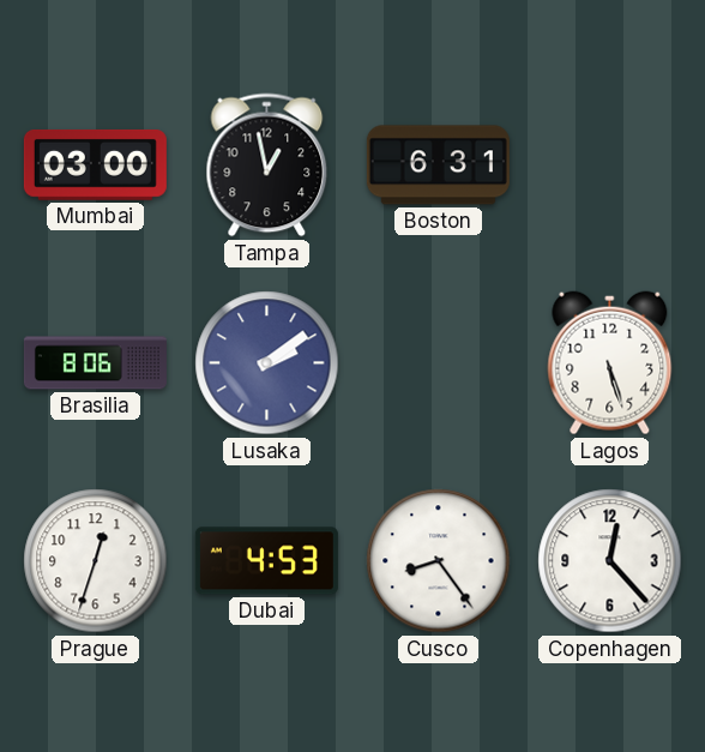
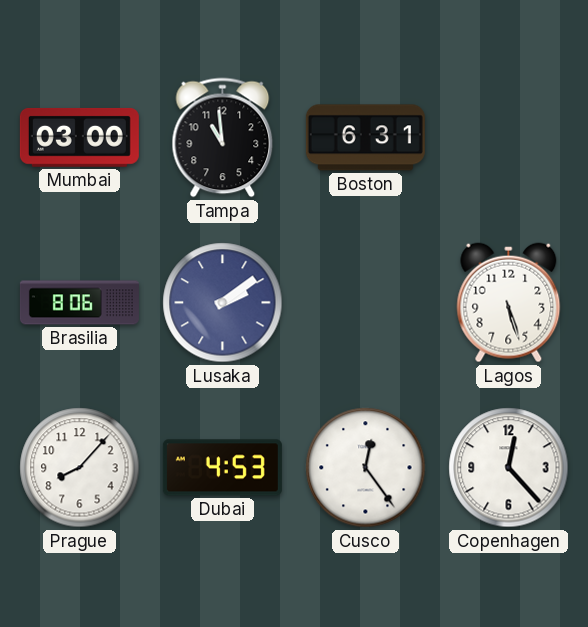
Tampa: 12:58 -> 10:59 (223, 138)
Prague: 12:33 -> 8:07 (80, 468)
Cusco: 8:24 -> 12:24 (366, 468)
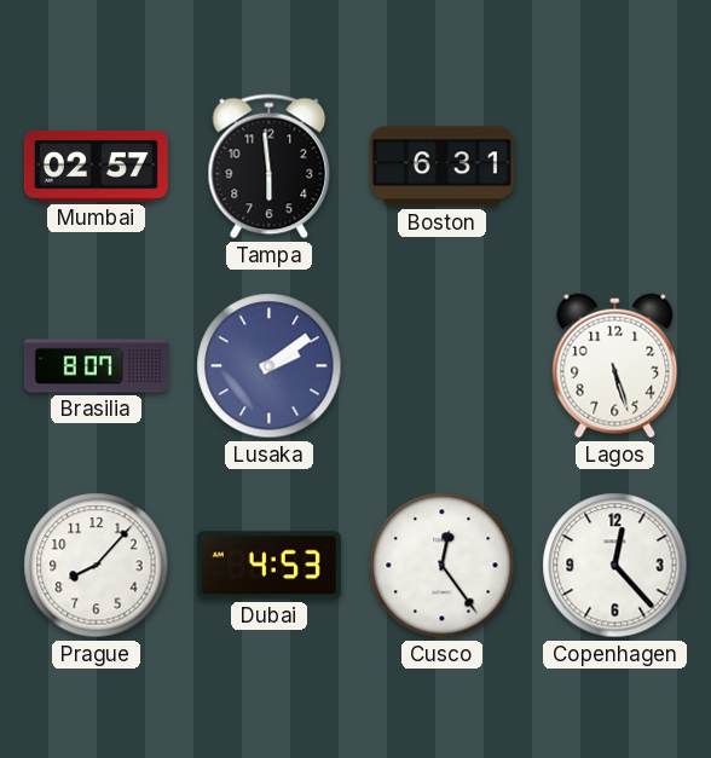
Mumbai: 03:00 -> 02:57 (96, 166)
Tampa: 10:59 -> 5:59 (270, 167)
Brasilia: 8:06 -> 8:07 (96, 366)
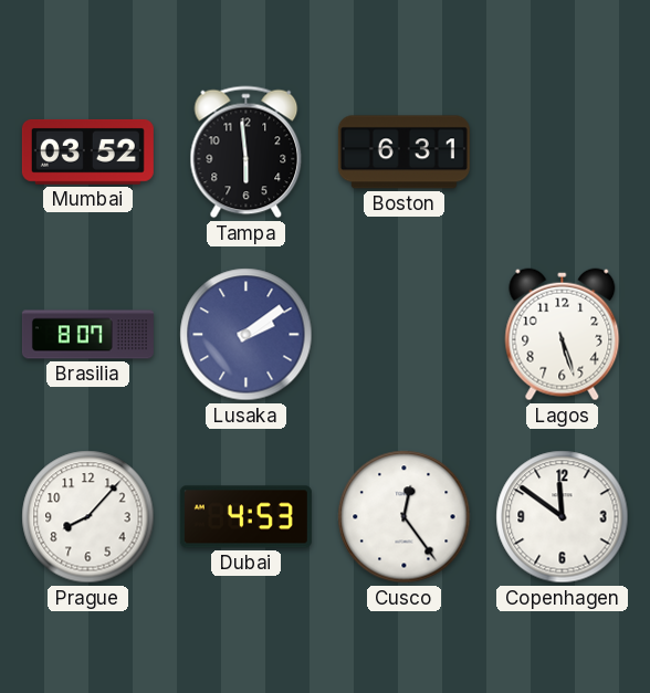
Mumbai: 02:57 -> 03:52 (87, 151)
Copenhagen: 12:23 -> 11:51 (563, 517)
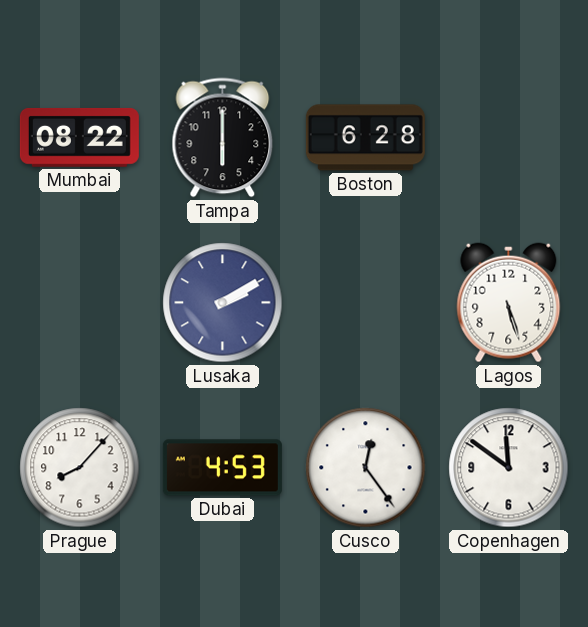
Mumbai: 03:52 -> 08:22 (79, 137)
Tampa: 5:59 -> 6:00 (223, 138)
Boston: 6:31 -> 6:28 (365, 138)
Brasilia: 8:07 -> none (87, 335)
Lusaka: 2:09 -> 2:10 (223, 303)
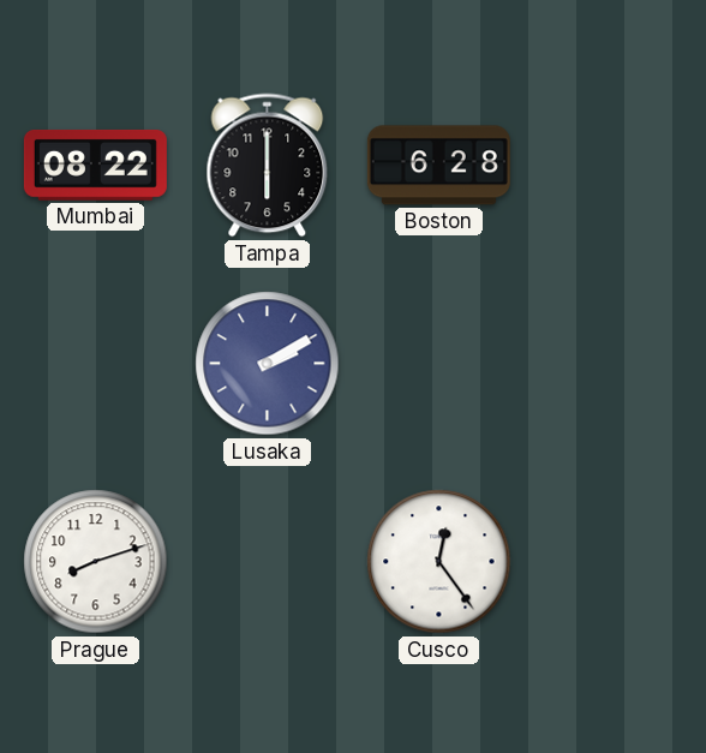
Lagos: 5:27 -> none (509, 303)
Prague: 8:07 -> 8:12 (96, 562)
Dubai: 4:53 -> none (222, 468)
Copenhagen: 11:51 -> none (509, 468)
